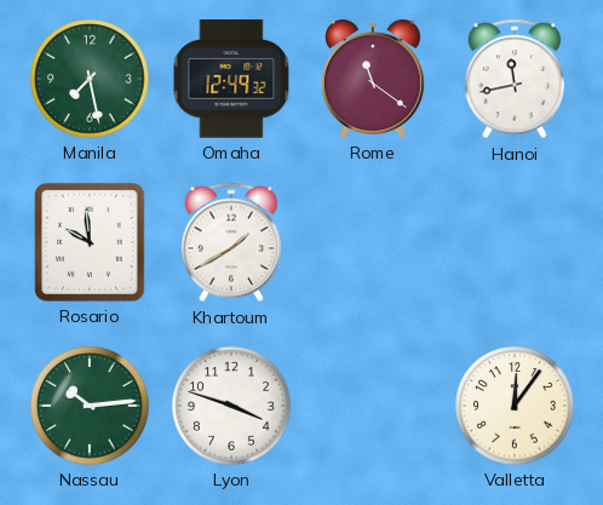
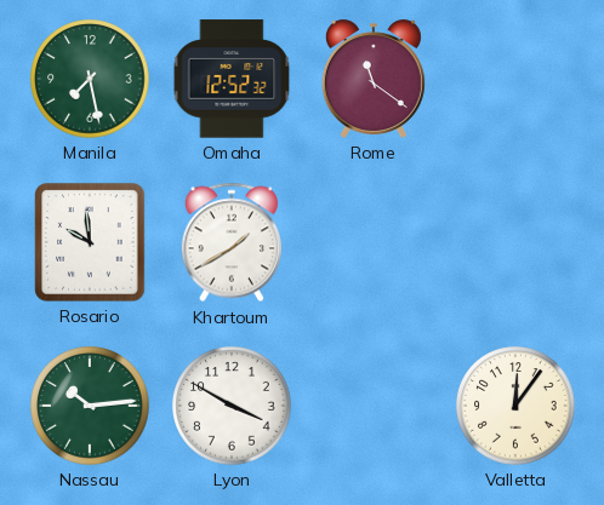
Omaha: 12:49 -> 12:52 (232, 79)
Hanoi: 11:43 -> none (515, 79)
Lyon: 3:48 -> 3:50 (232, 406)
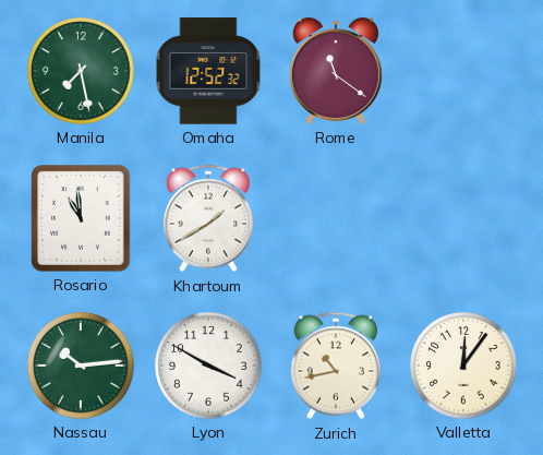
Rosario: 9:59 -> 10:59 (81, 218)
Zurich: none -> 10:43 (336, 366)
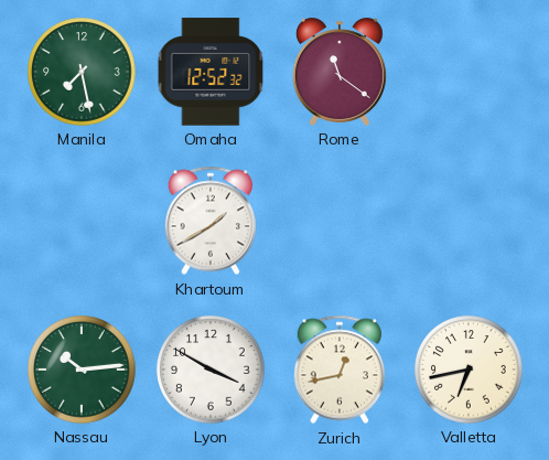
Rosario: 10:59 -> none (81, 218)
Zurich: 10:43 -> 12:43 (340, 370)
Valletta: 12:06 -> 6:43 (469, 370)
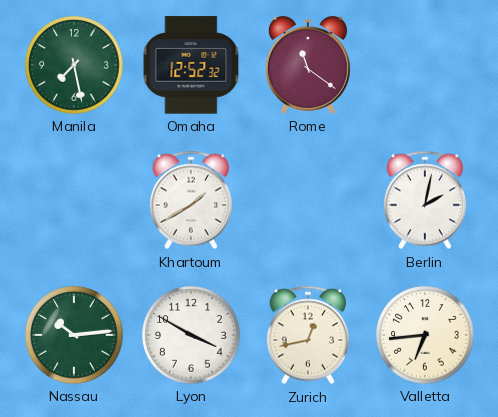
Berlin: none -> 2:02 (425, 200)
Valletta: 6:43 -> 6:44 (425, 335)
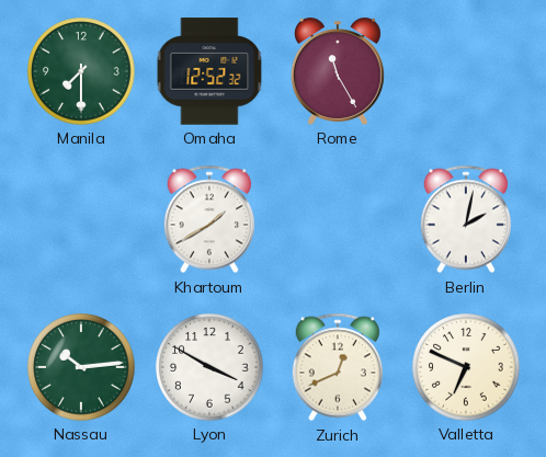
Manila: 7:28 -> 7:30 (81, 71)
Rome: 11:21 -> 11:25 (338, 71)
Zurich: 12:43 -> 12:41 (338, 367)
Valletta: 6:44 -> 6:49 (466, 367)
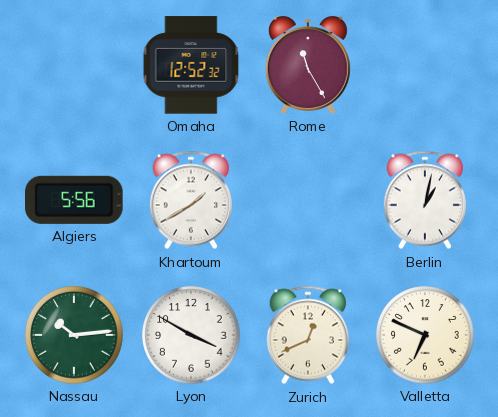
Manila: 7:30 -> none (81, 71)
Algiers: none -> 5:56 (75, 200)
Berlin: 2:02 -> 1:02 (425, 200)
